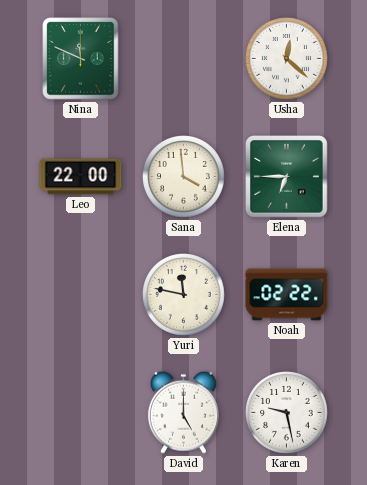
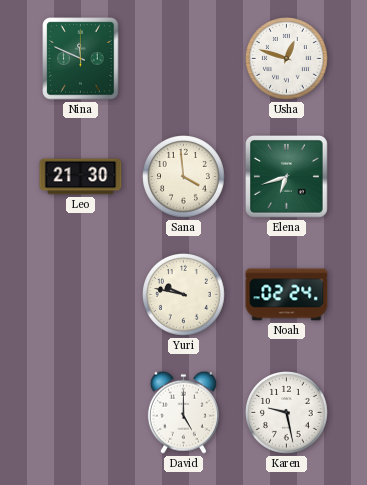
Usha: 12:22 -> 12:48 (287, 59)
Leo: 22:00 -> 21:30 (81, 177)
Elena: 6:45 -> 6:42 (287, 177)
Yuri: 11:47 -> 9:47 (184, 295)
Noah: 02:22 -> 02:24 (287, 295)
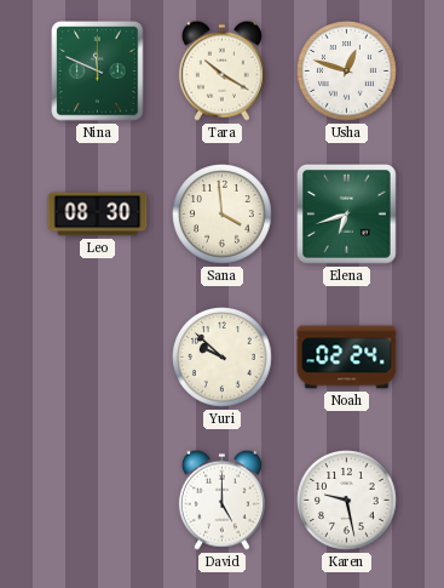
Tara: none -> 10:20 (221, 70)
Leo: 21:30 -> 08:30 (98, 215)
Yuri: 9:47 -> 9:52 (223, 358)
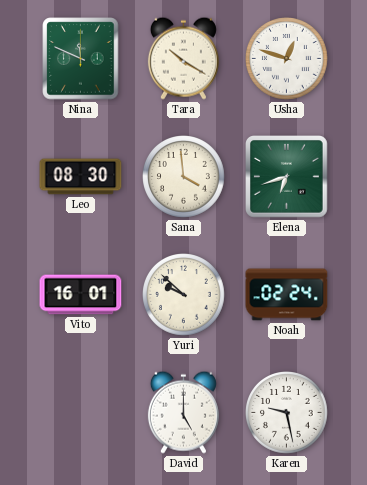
Vito: none -> 16:01 (81, 295)
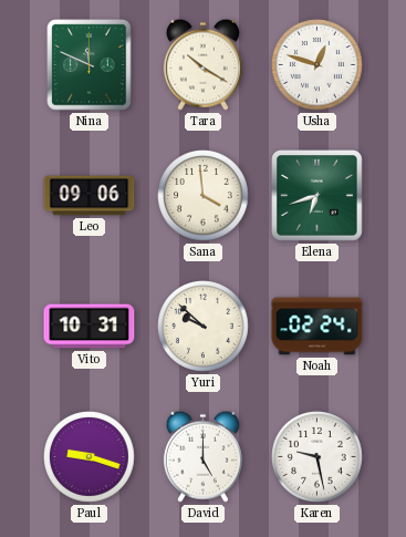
Leo: 08:30 -> 09:06 (90, 196)
Vito: 16:01 -> 10:31 (90, 327)
Paul: none -> 9:18 (90, 457)
